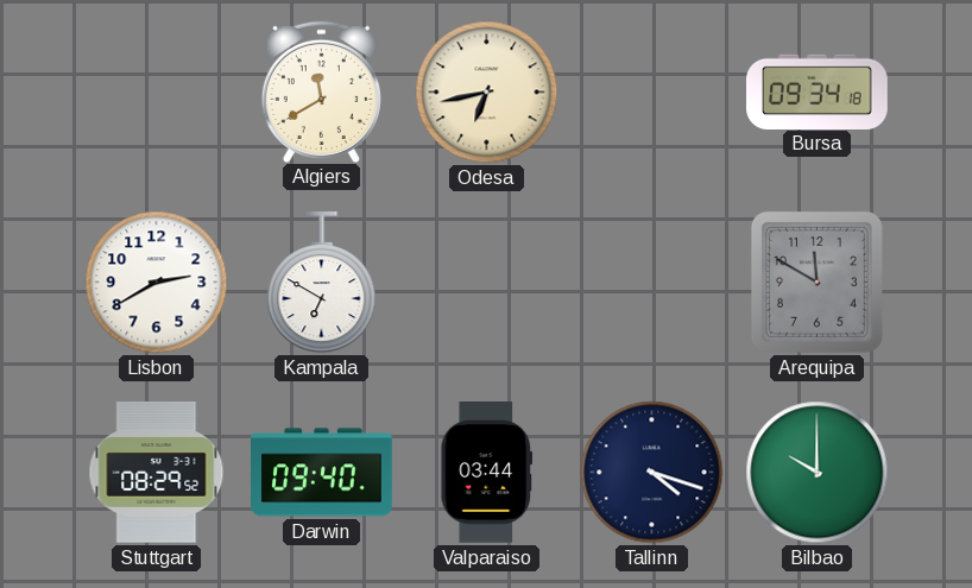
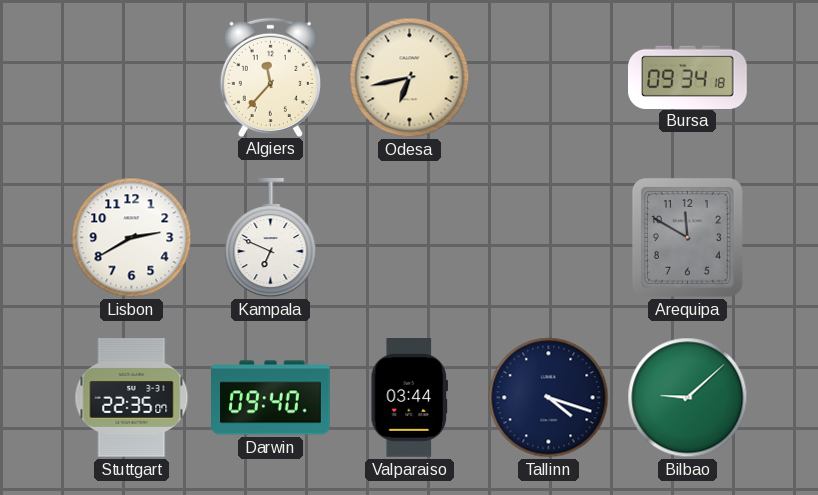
Algiers: 11:40 -> 11:37 (270, 77)
Kampala: 6:50 -> 6:49 (271, 239)
Stuttgart: 08:29 -> 22:35 (132, 398)
Bilbao: 10:00 -> 9:08 (688, 398)
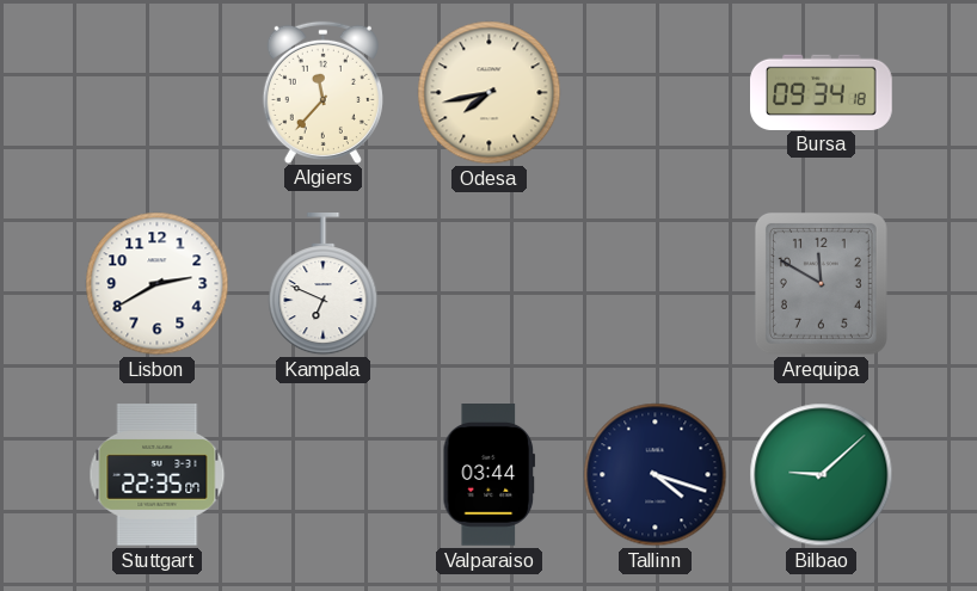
Odesa: 6:43 -> 7:43 (490, 93)
Darwin: 09:40 -> none (271, 398)
